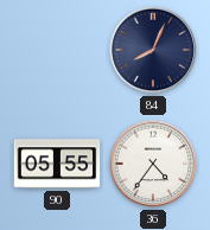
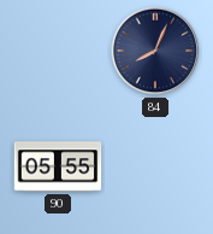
36: 4:36 -> none (153, 164)
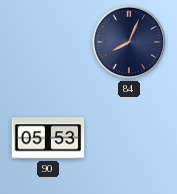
90: 05:55 -> 05:53 (48, 138)
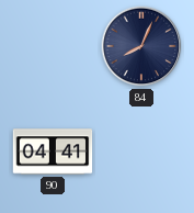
90: 05:53 -> 04:41 (53, 152)
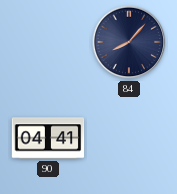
84: 8:04 -> 8:07 (129, 42)
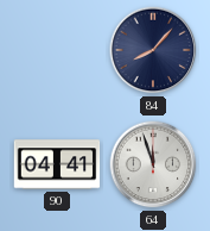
64: none -> 11:57 (153, 164)
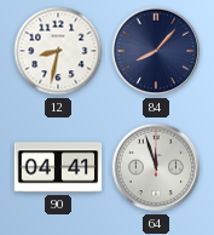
12: none -> 8:32 (58, 51)
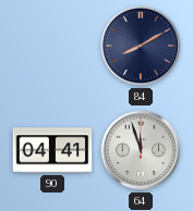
12: 8:32 -> none (58, 51)
84: 8:07 -> 8:10 (141, 46)
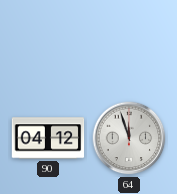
84: 8:10 -> none (141, 46)
90: 04:41 -> 04:12 (48, 138)
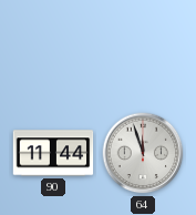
90: 04:12 -> 11:44 (53, 153)
